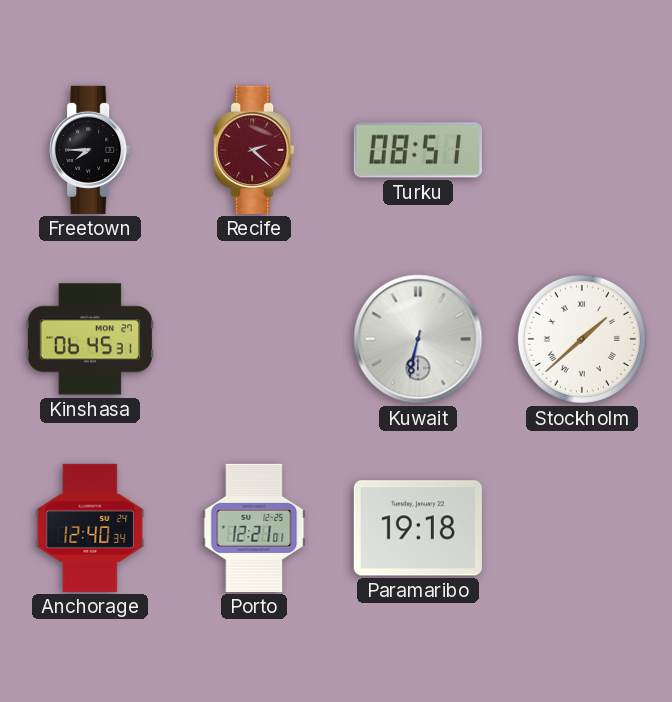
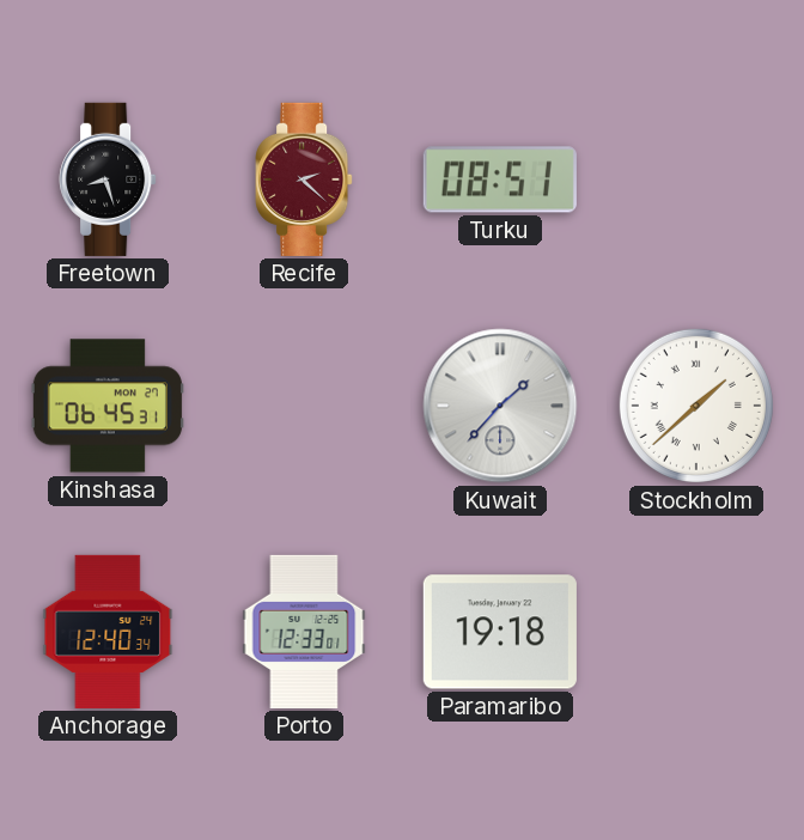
Freetown: 7:45 -> 8:27 (108, 179)
Kuwait: 6:32 -> 1:37 (500, 406)
Porto: 12:21 -> 12:33 (304, 632)
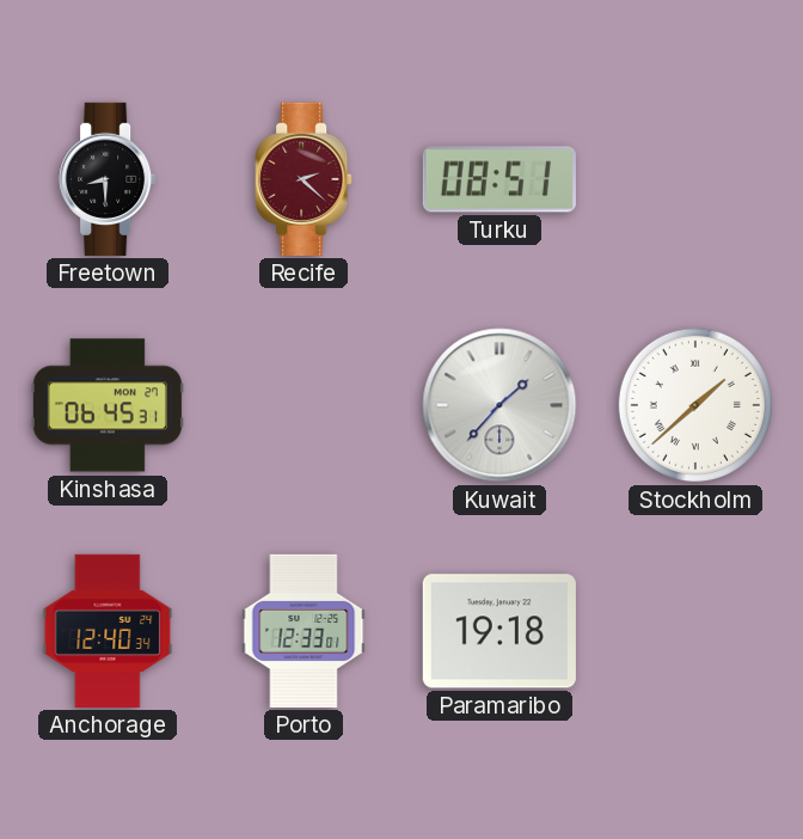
Freetown: 8:27 -> 8:30 (108, 179)
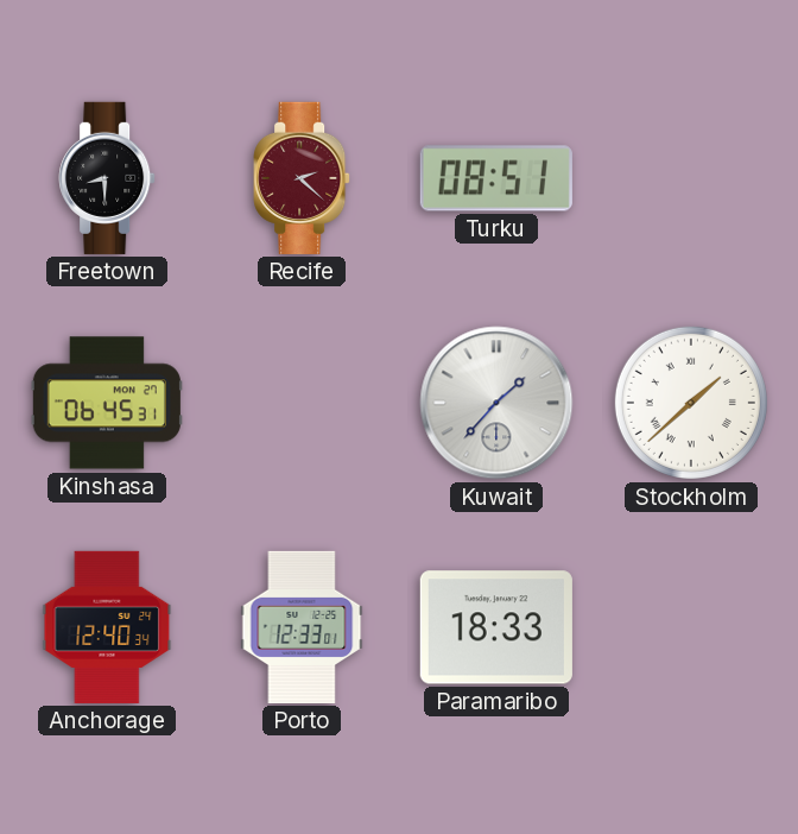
Paramaribo: 19:18 -> 18:33 (496, 627)
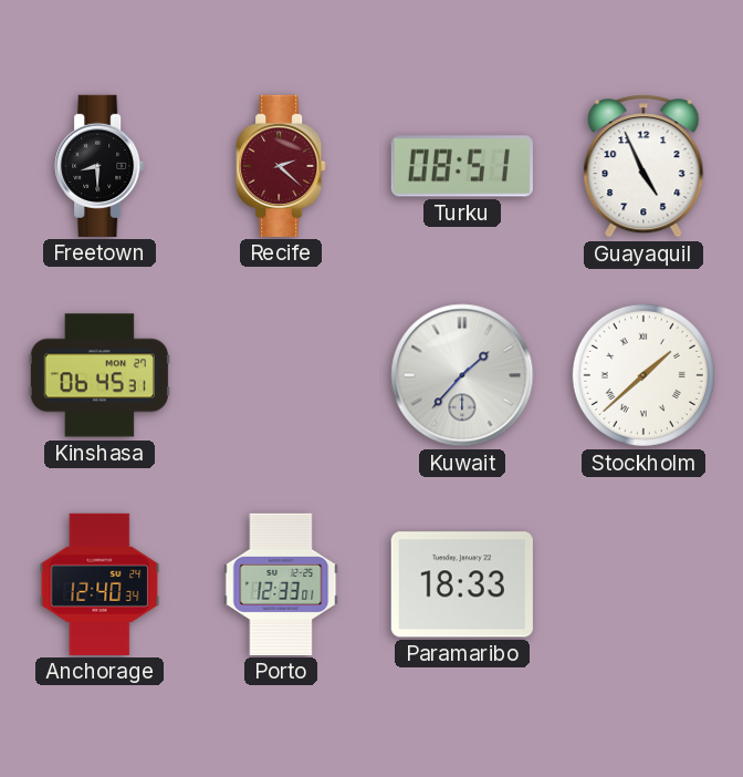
Guayaquil: none -> 4:56 (643, 166)
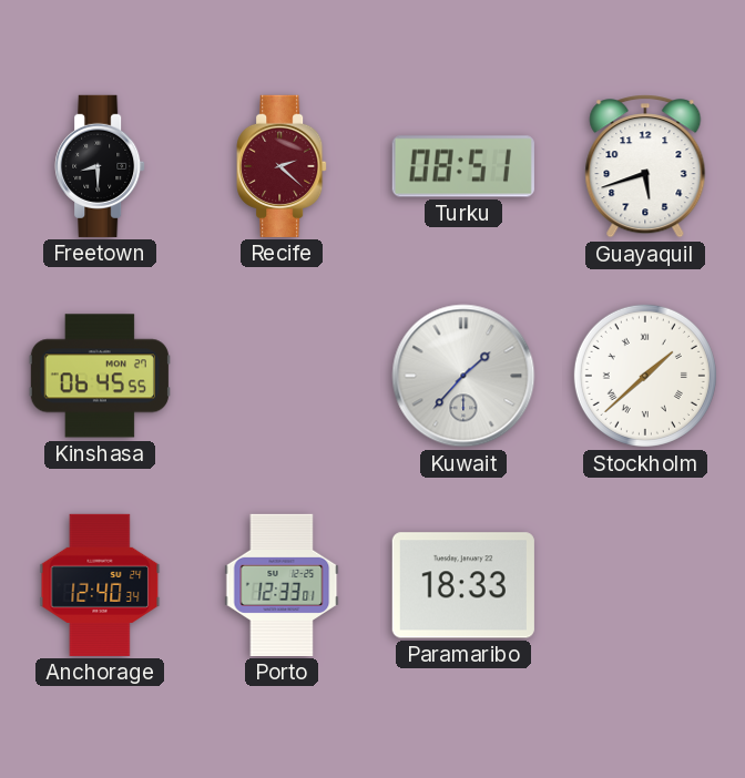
Guayaquil: 4:56 -> 5:42 (645, 166)
Kinshasa: 06:45:31 -> 06:45:55 (100, 376)
